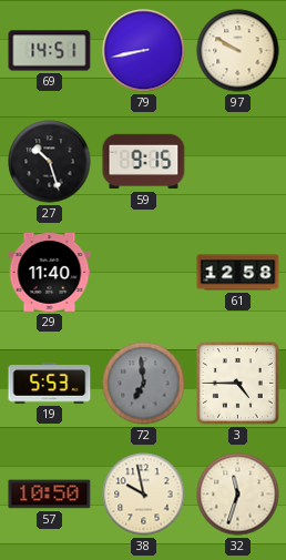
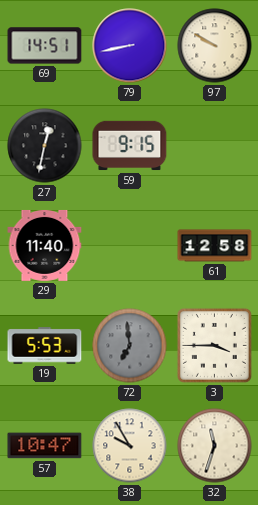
27: 10:27 -> 12:32 (45, 146)
3: 4:45 -> 3:45 (214, 345)
57: 10:50 -> 10:47 (45, 446)
38: 9:58 -> 9:55 (130, 446)
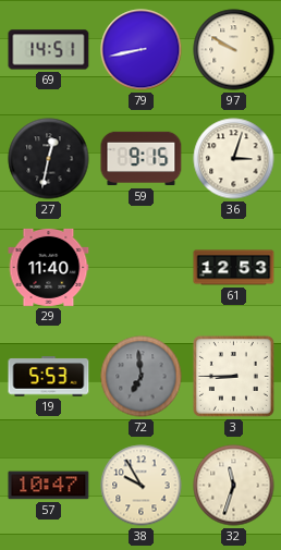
36: none -> 3:03 (234, 159)
61: 12:58 -> 12:53 (234, 268)
3: 3:45 -> 8:45 (233, 376)
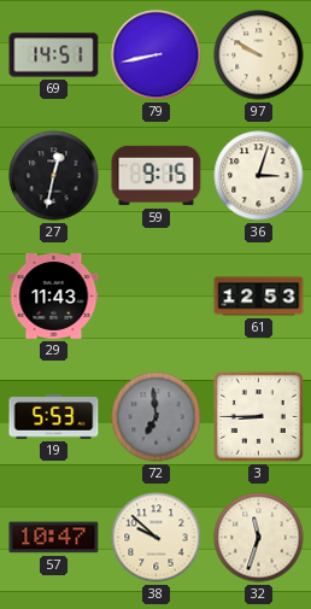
29: 11:40 -> 11:43 (54, 295)
38: 9:55 -> 9:52 (157, 538)
